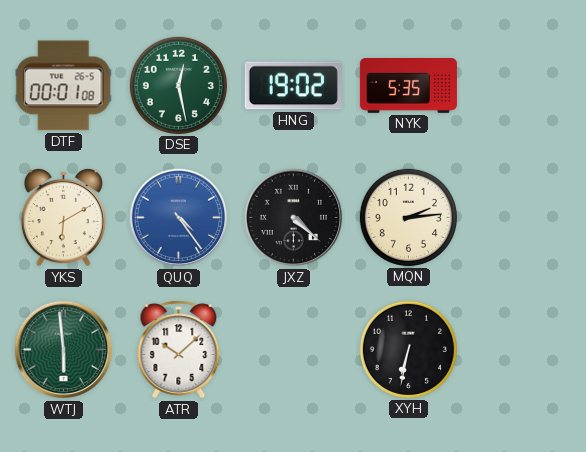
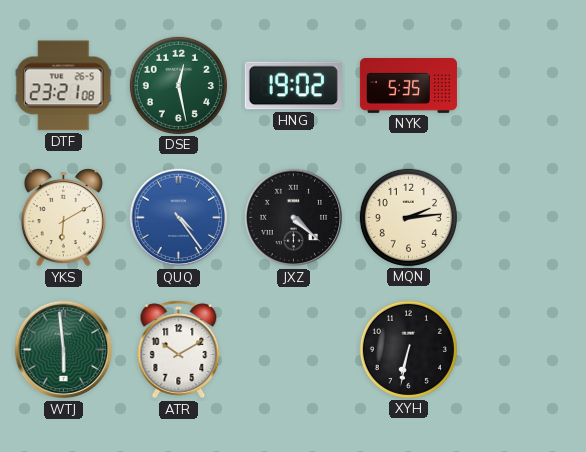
DTF: 00:01 -> 23:21 (63, 86)
ATR: 10:08 -> 10:10 (179, 350)
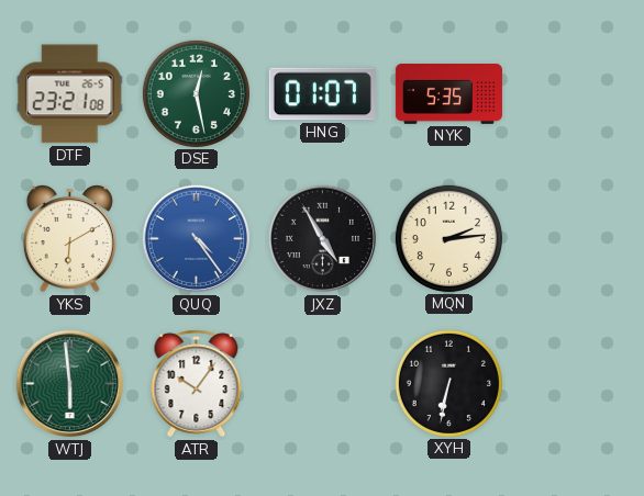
HNG: 19:02 -> 01:07 (322, 94)
JXZ: 4:22 -> 4:55 (323, 239)
ATR: 10:10 -> 10:06 (197, 384)
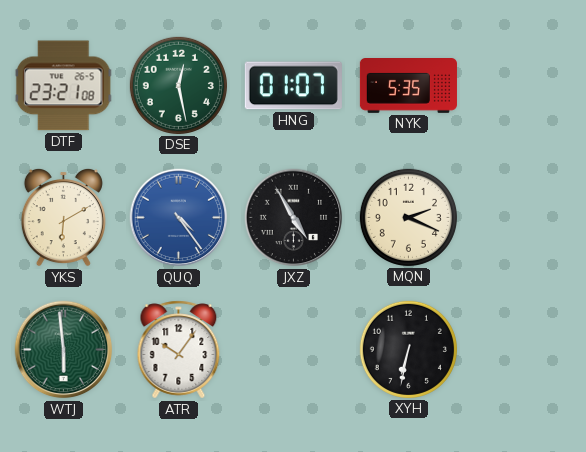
MQN: 2:14 -> 2:19 (408, 217)
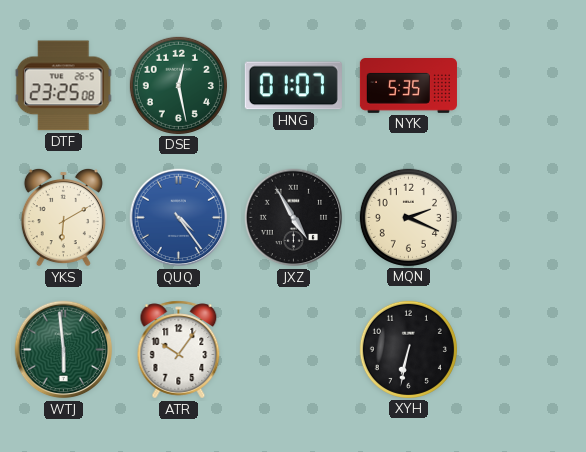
DTF: 23:21 -> 23:25 (63, 86)
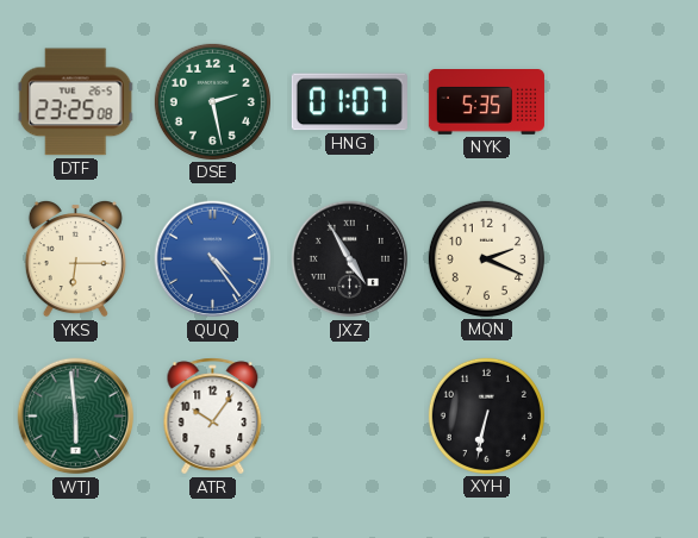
DSE: 12:28 -> 2:28 (212, 101)
YKS: 6:10 -> 6:15 (75, 258)
